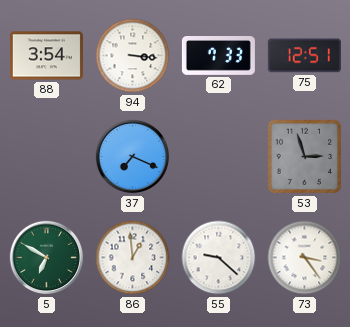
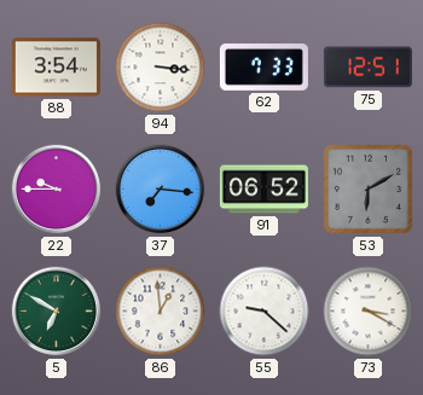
22: none -> 9:45 (57, 190)
37: 7:19 -> 7:16 (161, 190)
91: none -> 06:52 (263, 190)
53: 2:57 -> 6:10 (369, 190)
73: 3:24 -> 3:20 (369, 312)
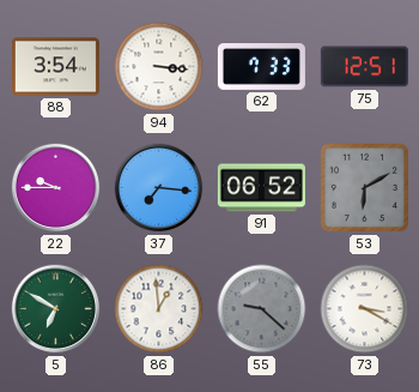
55 dial: white -> grey (262, 309)
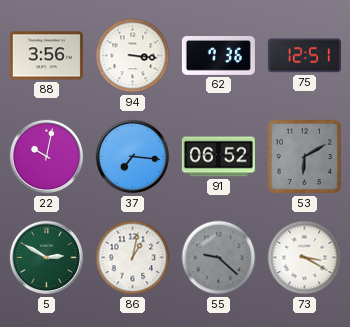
88: 3:54 -> 3:56 (46, 56)
62: 7:33 -> 7:36 (218, 56)
22: 9:45 -> 10:02 (47, 157)
5: 6:50 -> 2:50 (47, 258)
86: 12:59 -> 1:02 (133, 258)
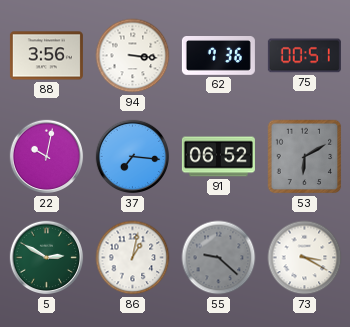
75: 12:51 -> 00:51 (304, 56)
